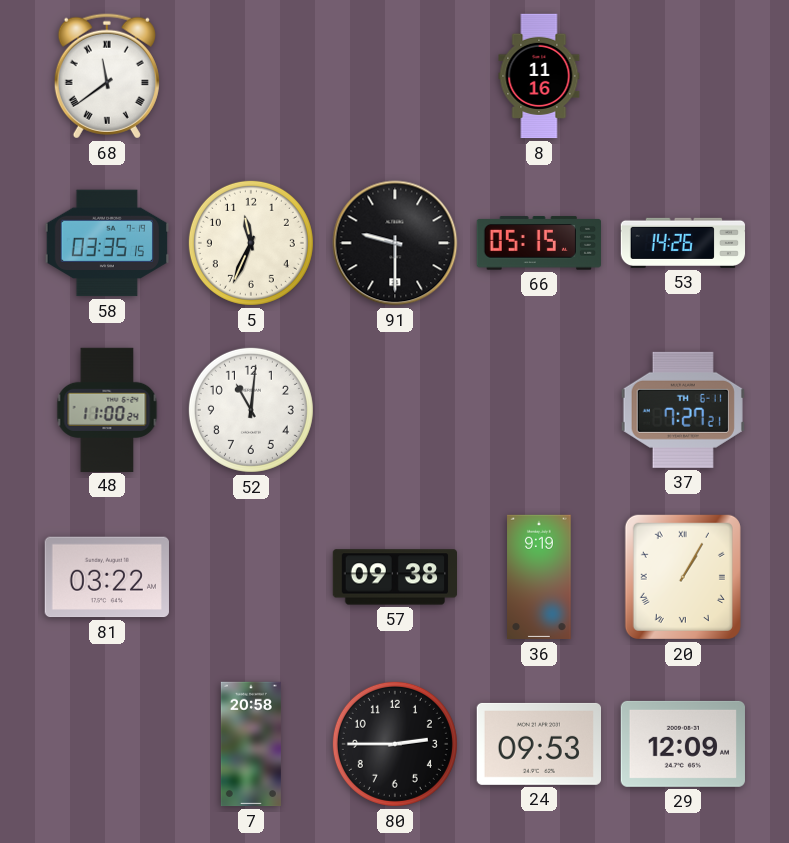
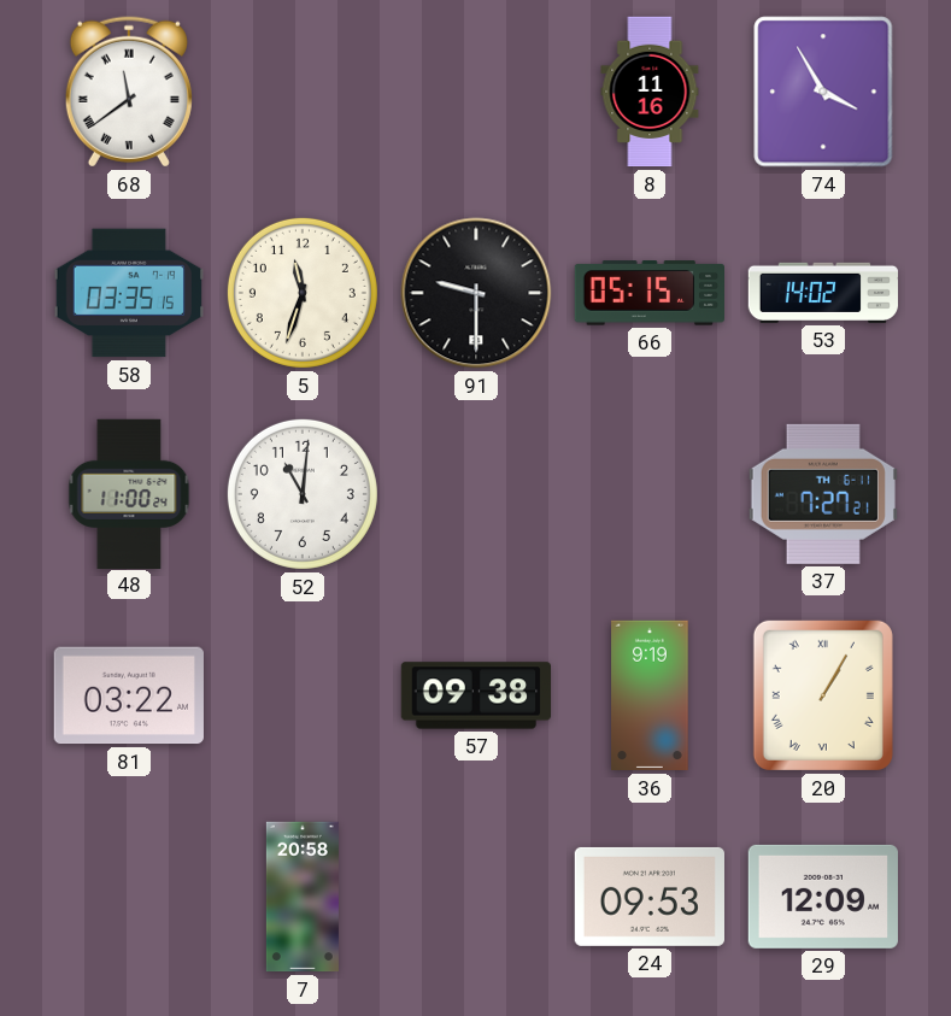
74: none -> 3:55 (823, 92)
5: 11:34 -> 11:33 (303, 293)
53: 14:26 -> 14:02 (823, 293)
80: 2:45 -> none (395, 744)
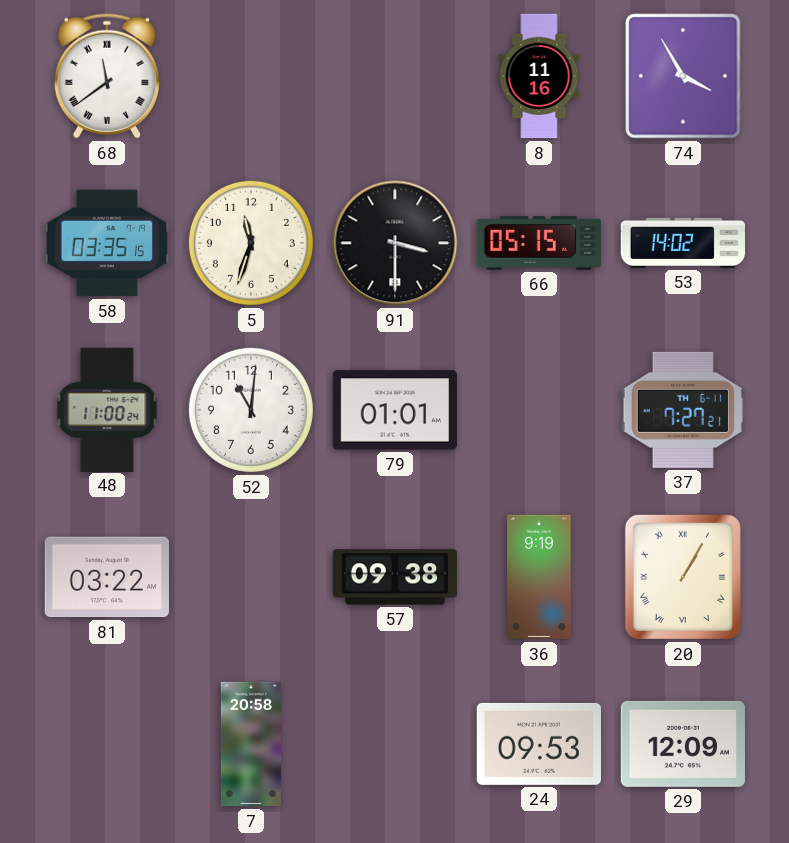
91: 9:30 -> 3:30 (395, 243)
79: none -> 01:01 (395, 410)
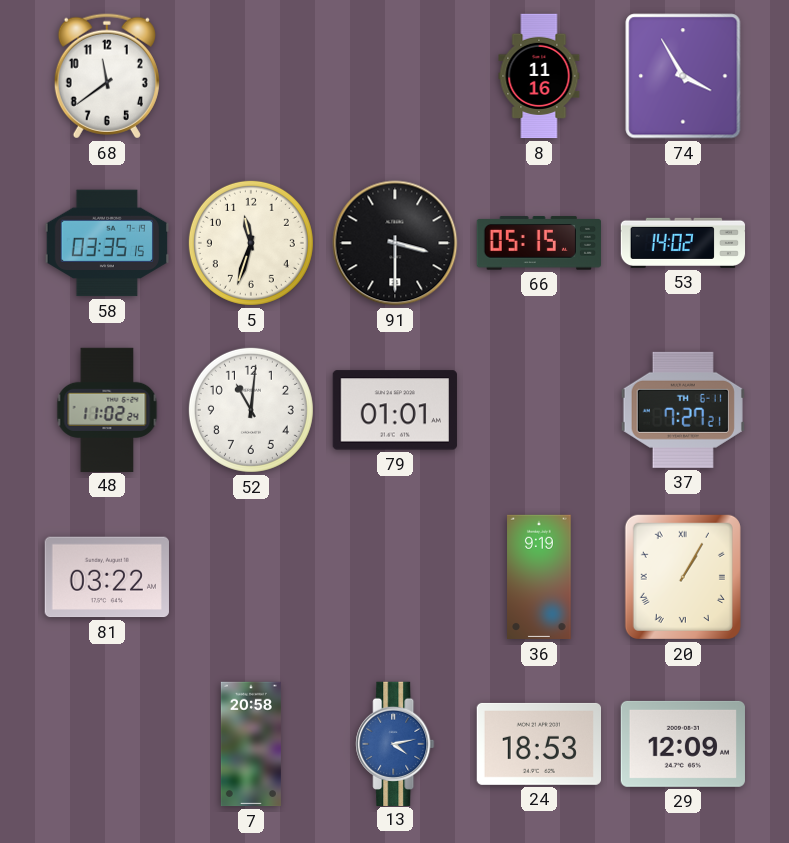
68 numerals: Roman -> Arabic (107, 76)
48: 11:00 -> 11:02 (107, 409)
57: 09:38 -> none (395, 577)
13: none -> 4:13 (395, 743)
24: 09:53 -> 18:53 (538, 744)
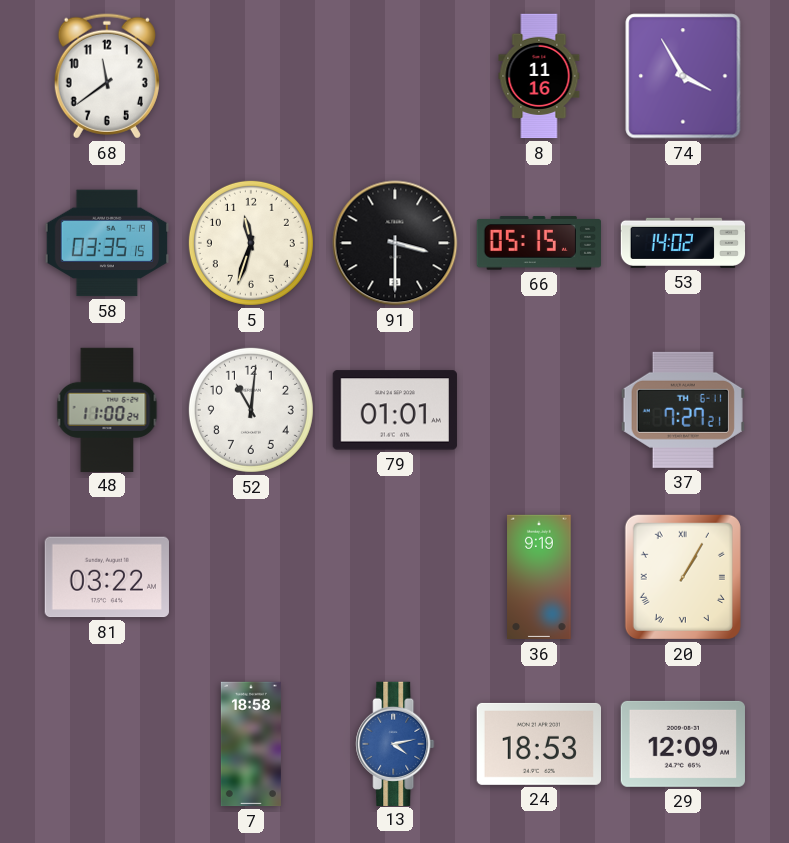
48: 11:02 -> 11:00 (107, 409)
7: 20:58 -> 18:58 (251, 744)
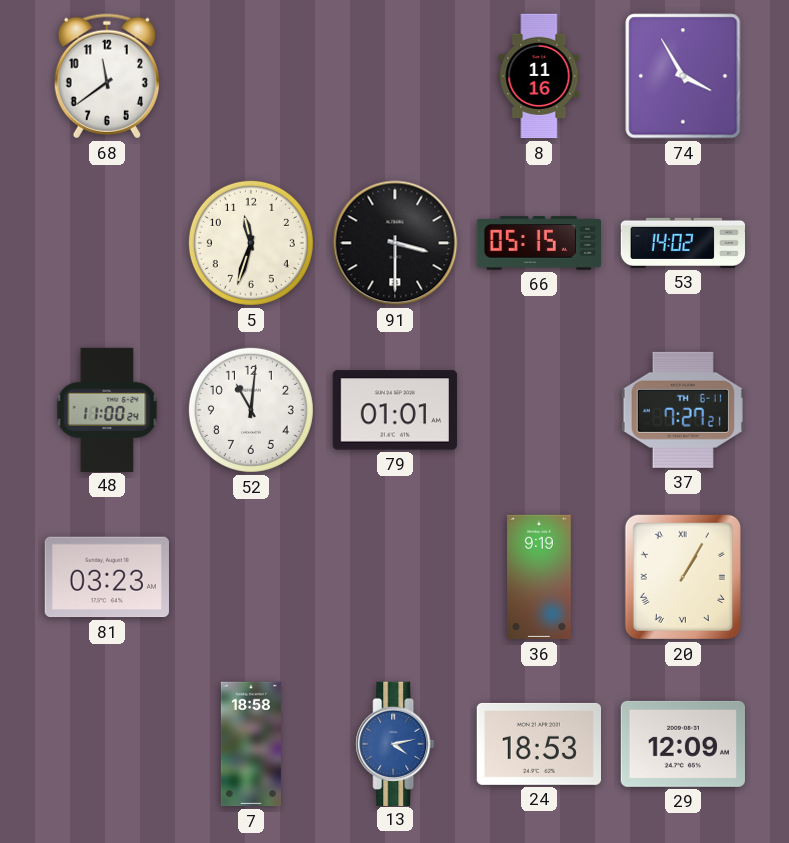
58: 03:35 -> none (106, 243)
81: 03:22 -> 03:23 (107, 577)
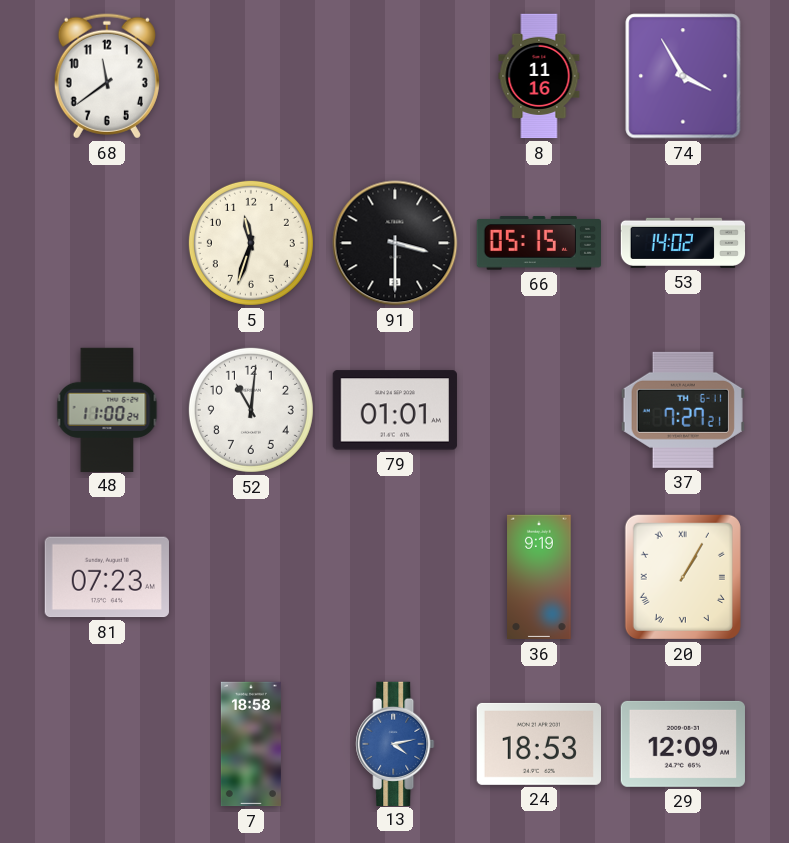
81: 03:23 -> 07:23 (107, 577)
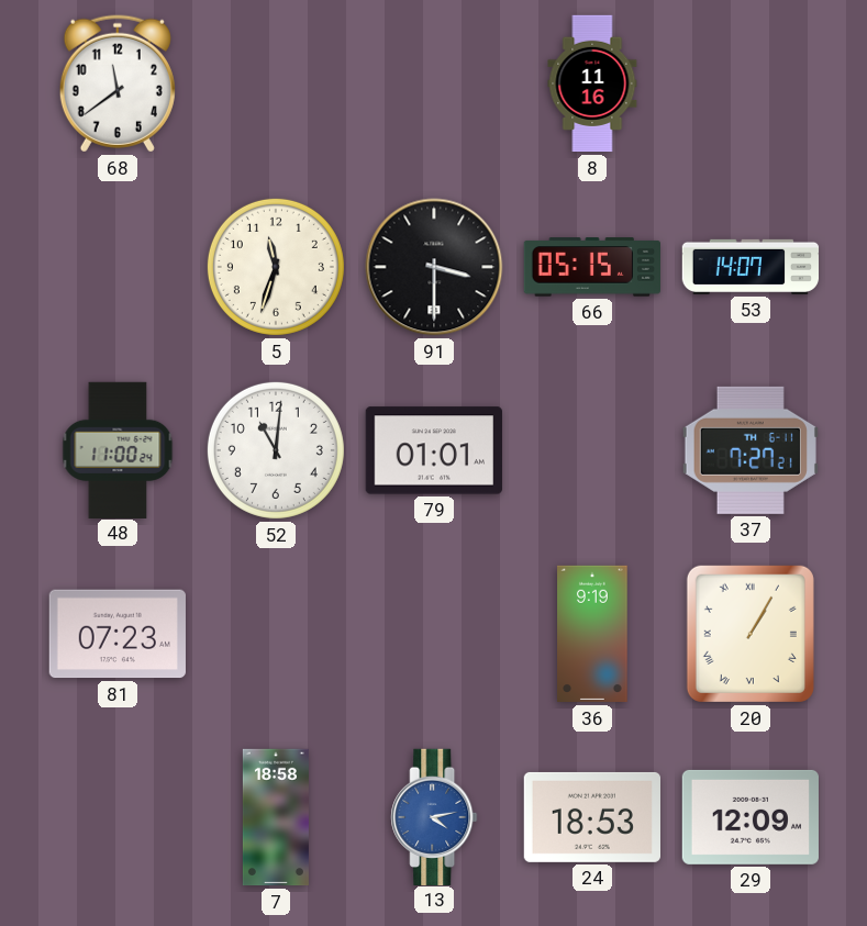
74: 3:55 -> none (683, 76)
53: 14:02 -> 14:07 (751, 267)
